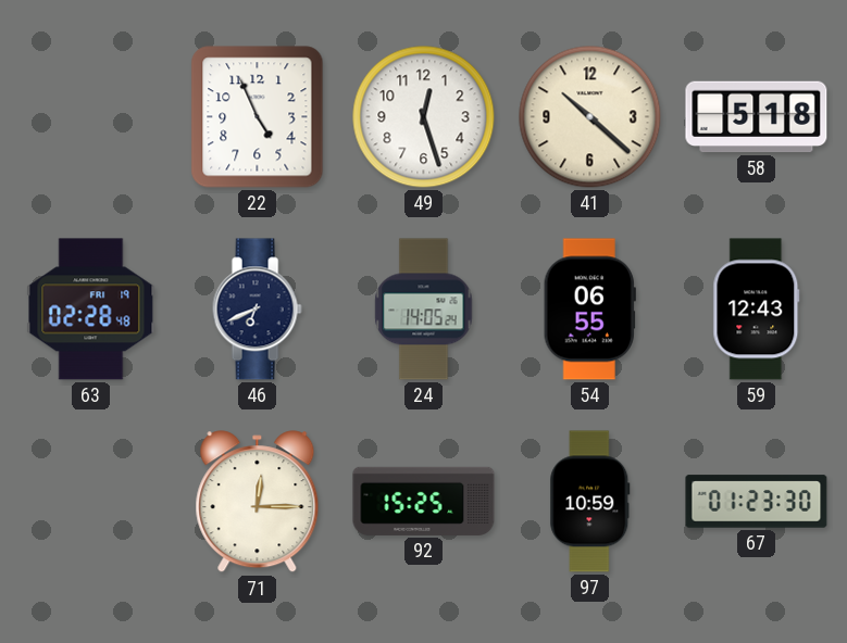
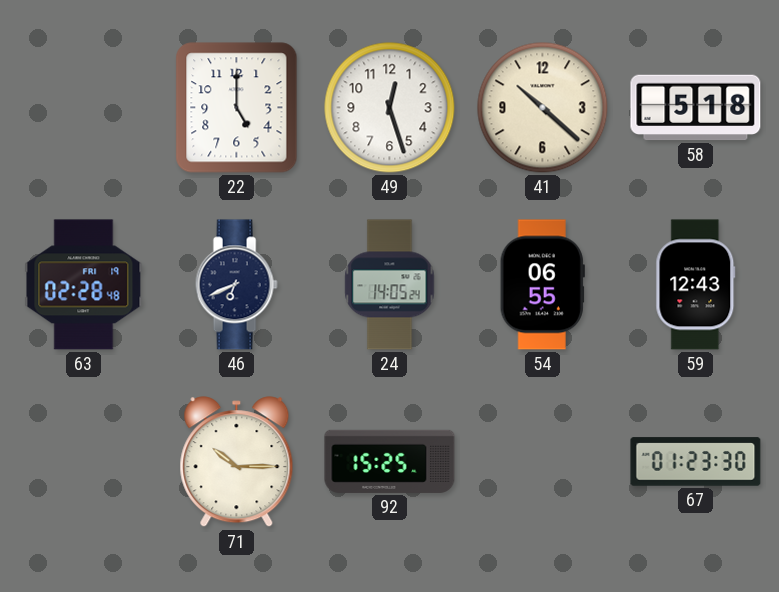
22: 4:56 -> 5:00 (237, 108)
71: 12:15 -> 10:15 (237, 462)
97: 10:59 -> none (590, 502)
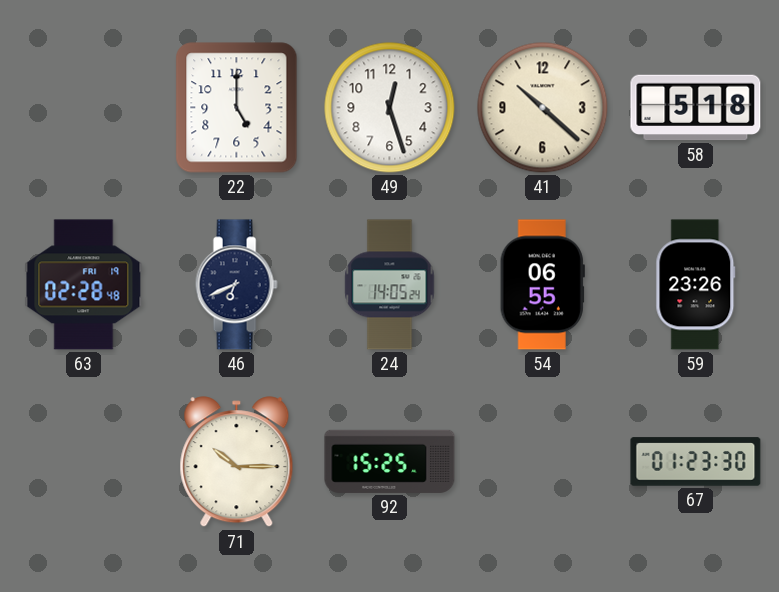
59: 12:43 -> 23:26 (696, 285)
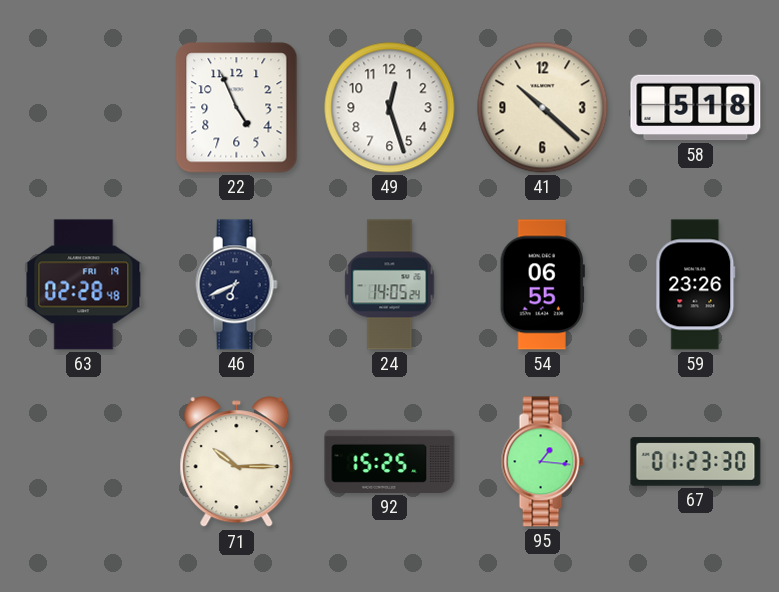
22: 5:00 -> 4:56 (237, 108)
95: none -> 1:16 (542, 462)
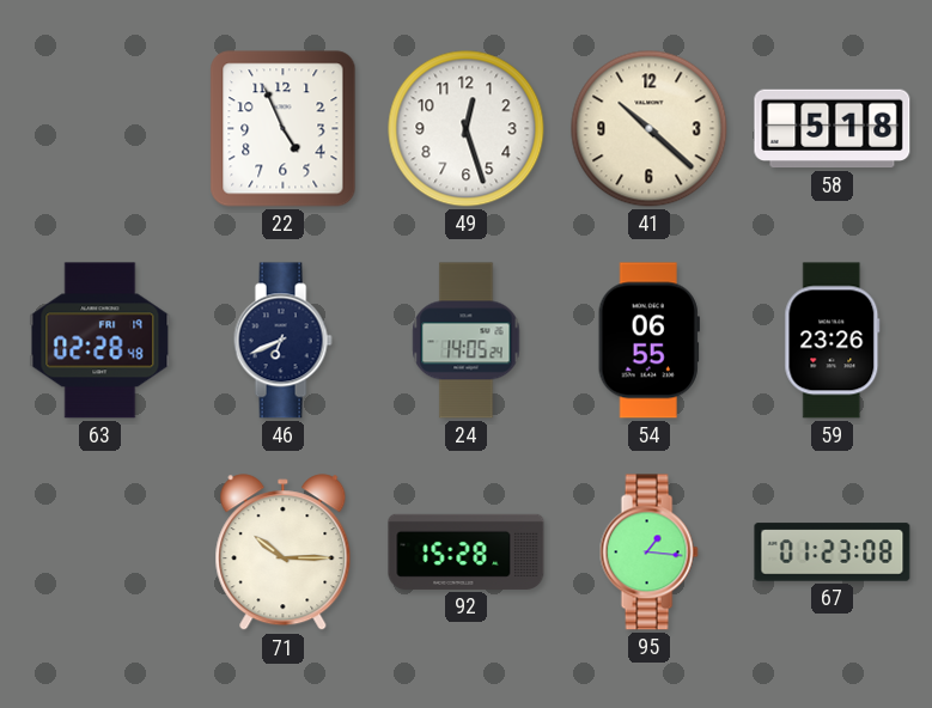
92: 15:25 -> 15:28 (467, 551)
67: 01:23:30 -> 01:23:08 (833, 553)
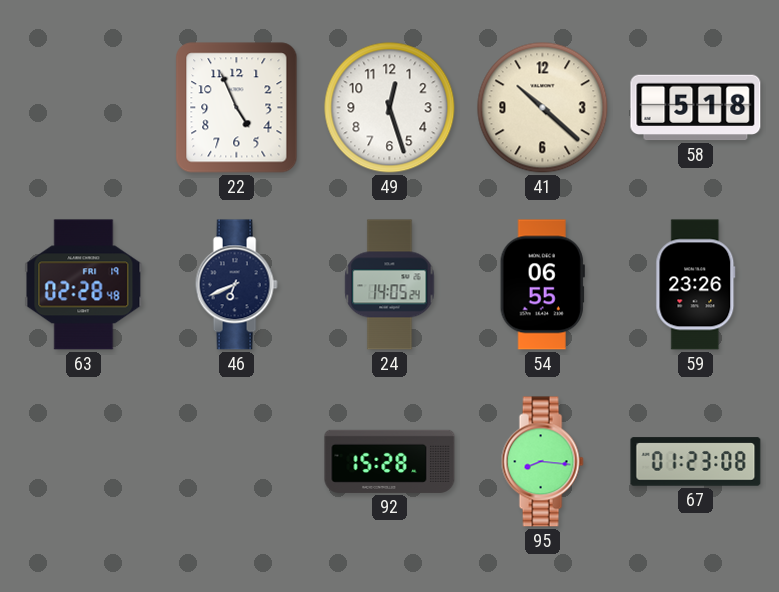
71: 10:15 -> none (284, 553)
95: 1:16 -> 8:16 (542, 462)
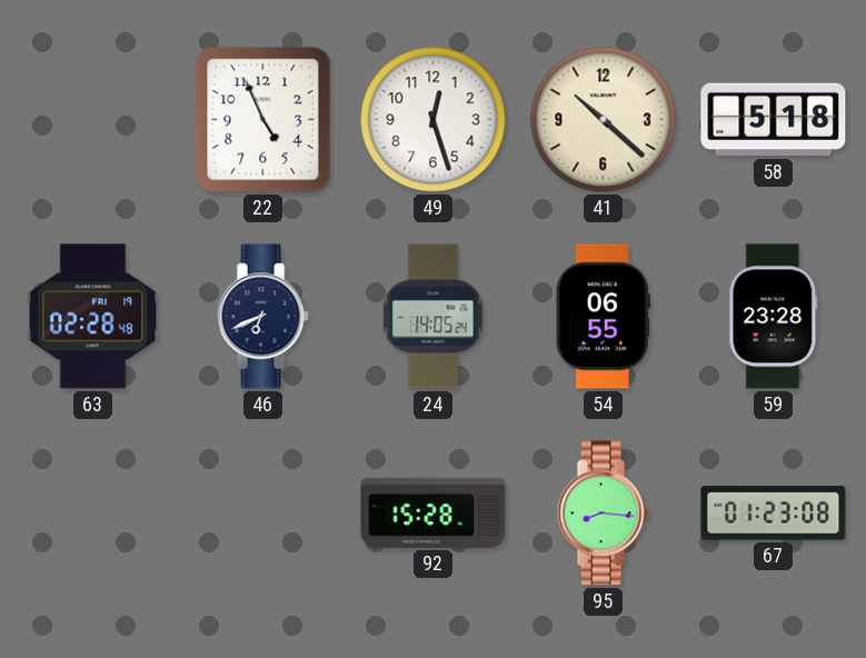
59: 23:26 -> 23:28 (774, 317)
